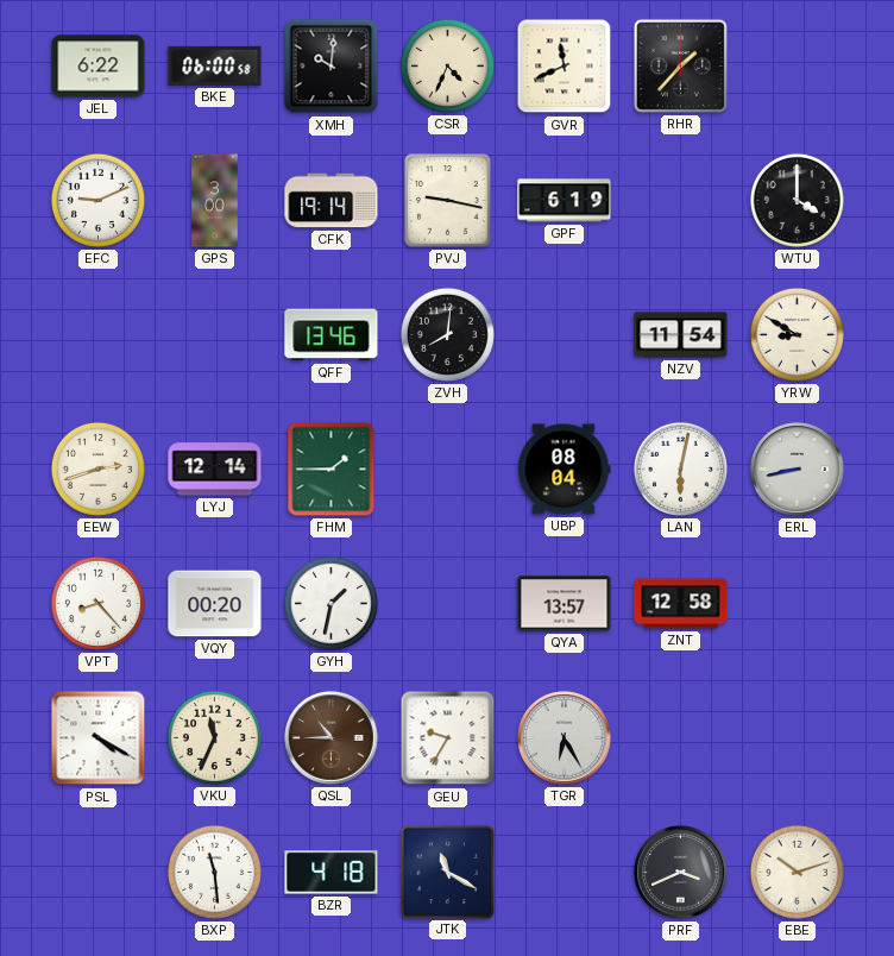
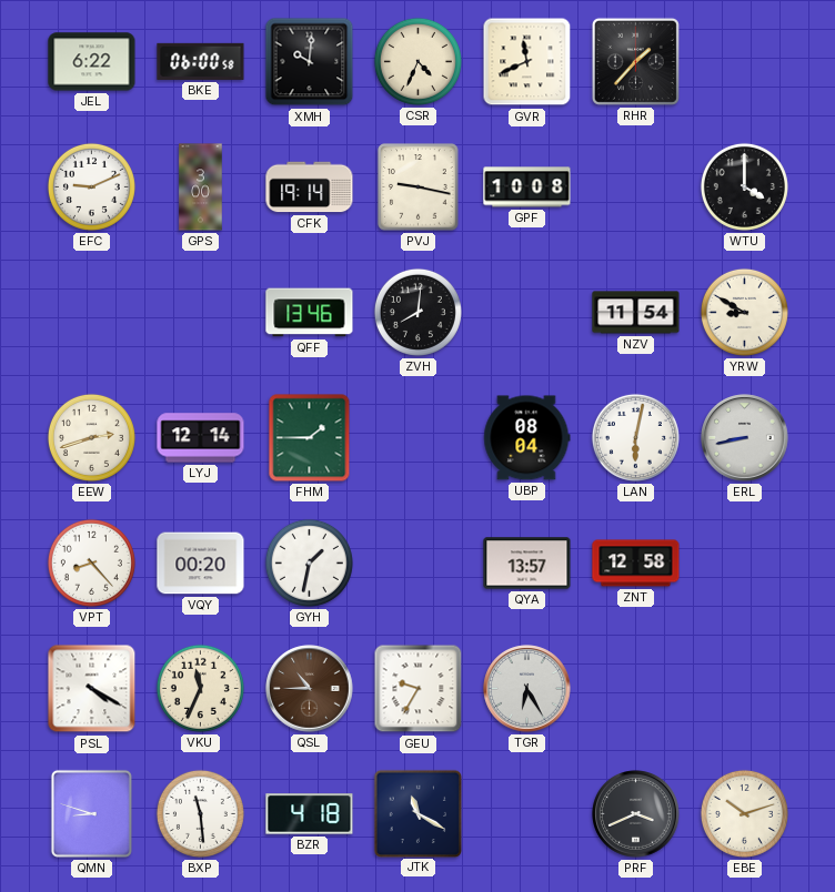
GPF: 6:19 -> 10:08 (527, 187)
QMN: none -> 8:48 (91, 813)
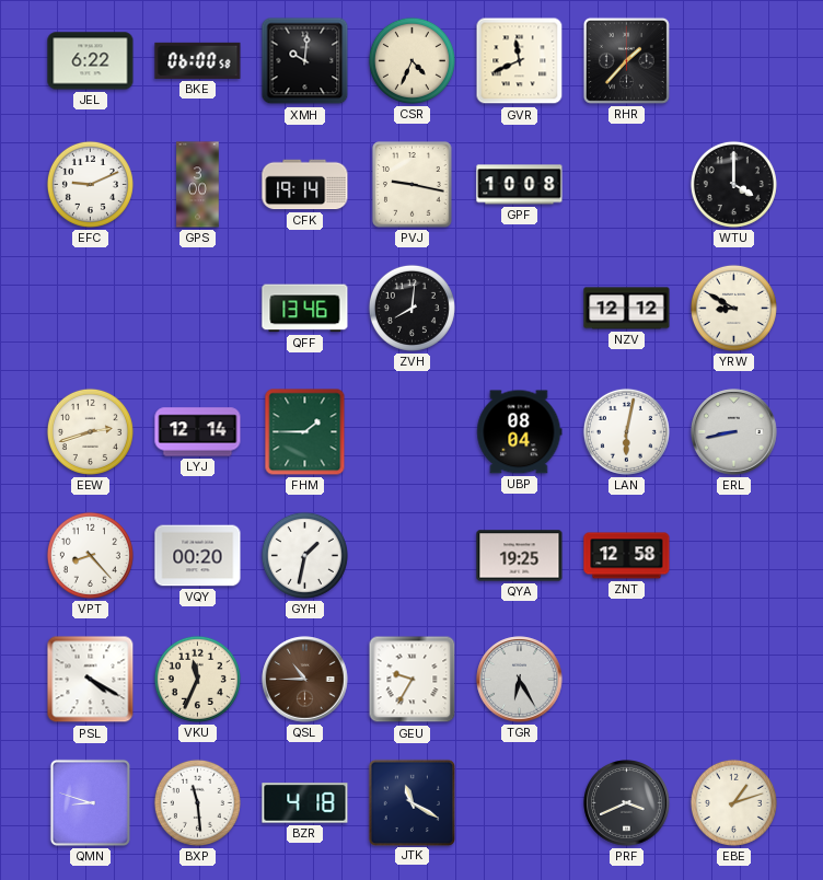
NZV: 11:54 -> 12:12 (627, 309)
QYA: 13:57 -> 19:25 (520, 556)
EBE: 10:12 -> 1:12 (733, 802)
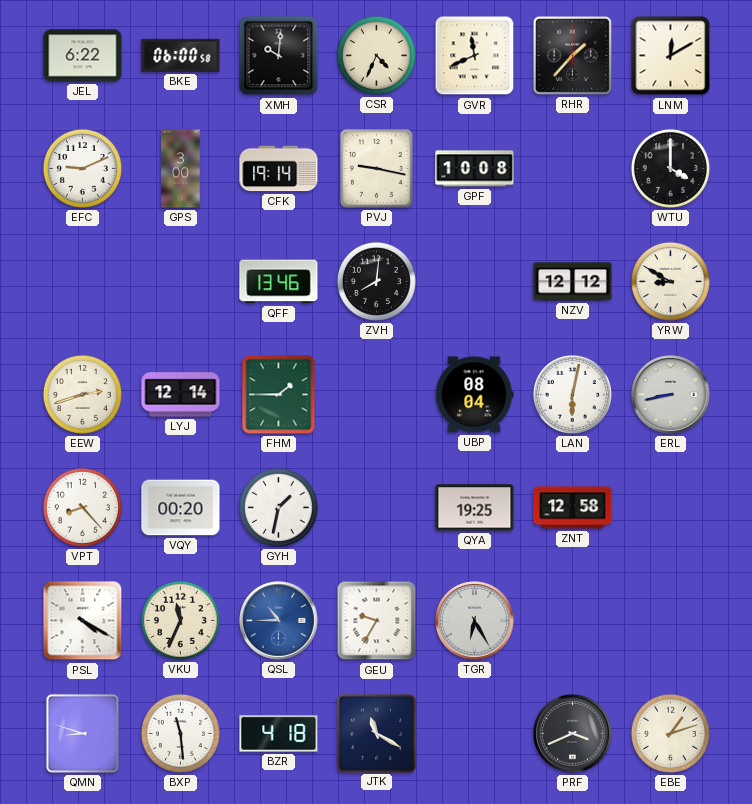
LNM: none -> 12:10 (671, 56)
QSL dial: brown -> blue (279, 621)
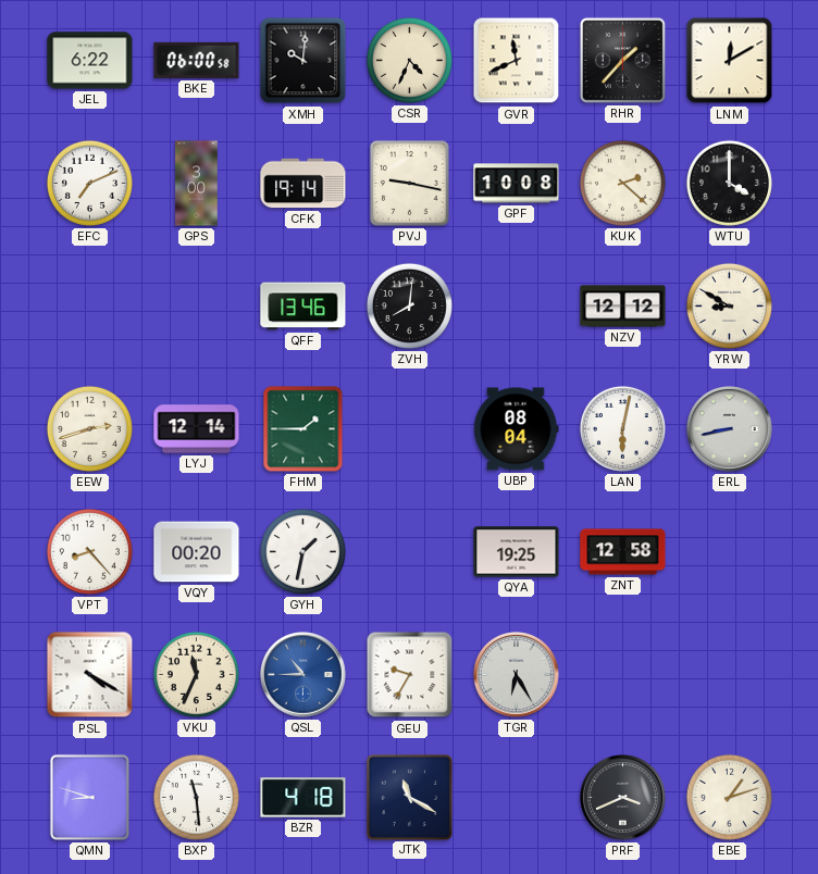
EFC: 9:11 -> 7:11 (89, 183)
KUK: none -> 2:22 (622, 183)
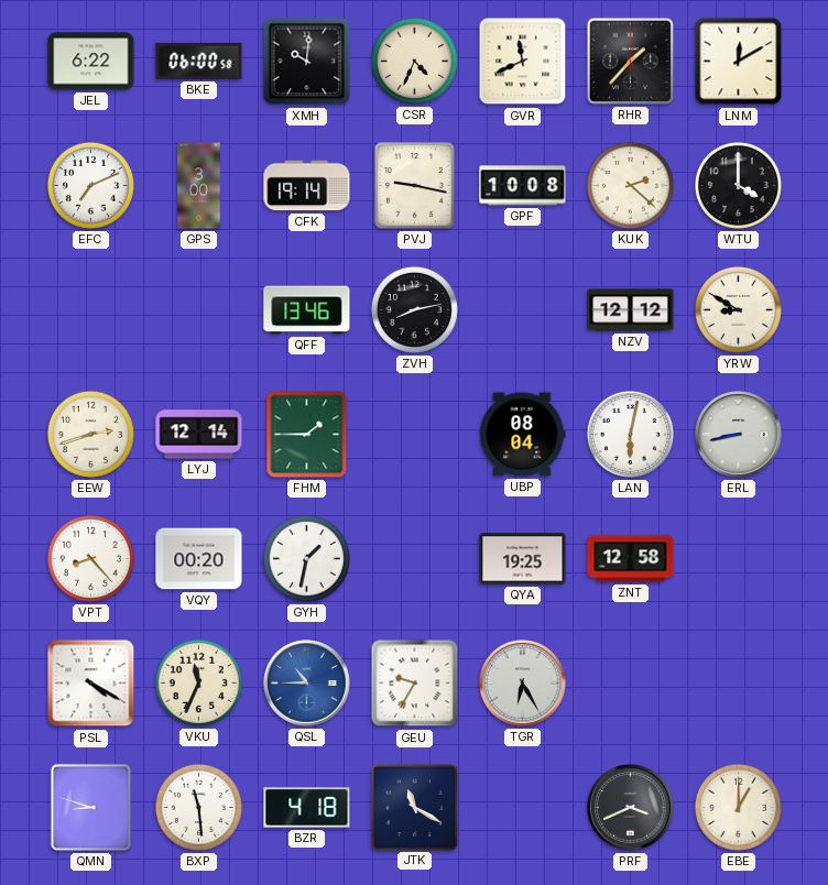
ZVH: 8:01 -> 8:13 (414, 309)
EBE: 1:12 -> 1:00 (738, 807)
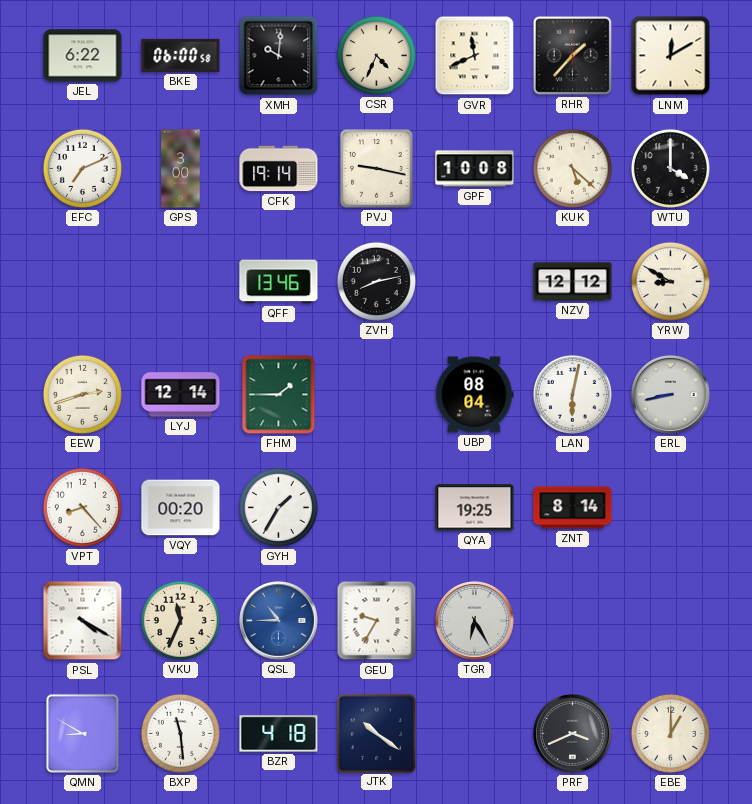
KUK: 2:22 -> 5:22 (572, 168)
GYH: 1:32 -> 1:35 (278, 507)
ZNT: 12:58 -> 8:14 (573, 508)
QMN: 8:48 -> 8:50 (82, 733)
JTK: 11:20 -> 10:21 (376, 733)
